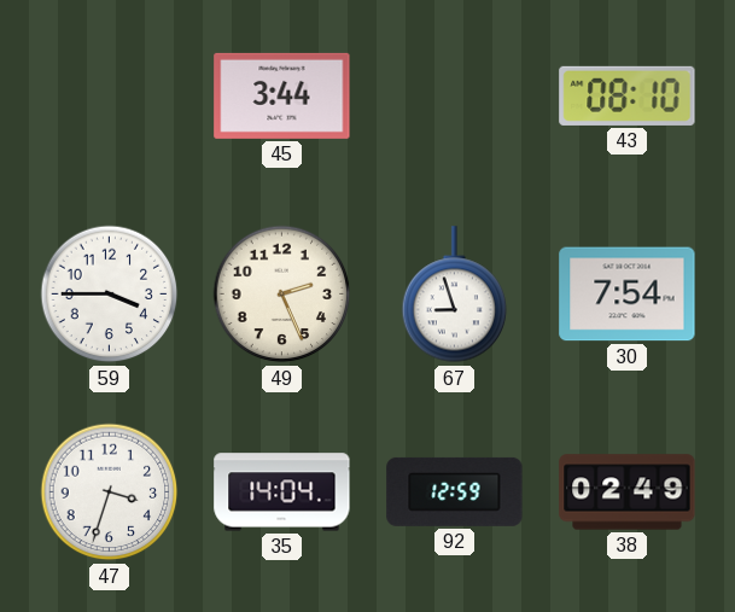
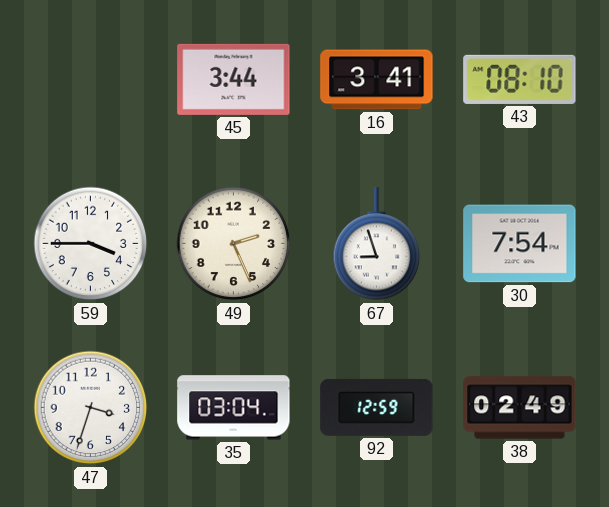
16: none -> 3:41 (377, 80)
35: 14:04 -> 03:04 (234, 408)
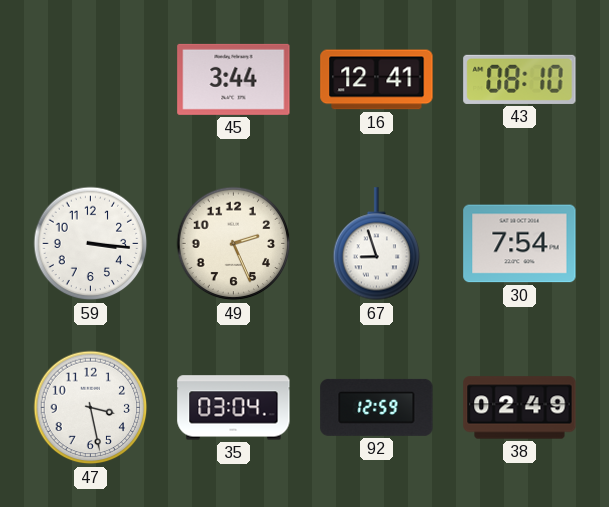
16: 3:41 -> 12:41 (377, 80)
59: 3:45 -> 3:16 (91, 244)
47: 3:33 -> 3:28 (91, 408)
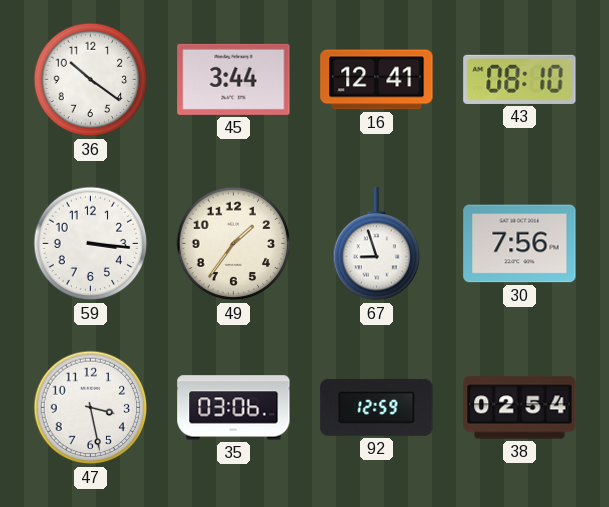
36: none -> 10:21 (91, 80)
49: 2:26 -> 1:36 (234, 244)
30: 7:54 -> 7:56 (520, 244)
35: 03:04 -> 03:06 (234, 408)
38: 02:49 -> 02:54 (520, 408)
